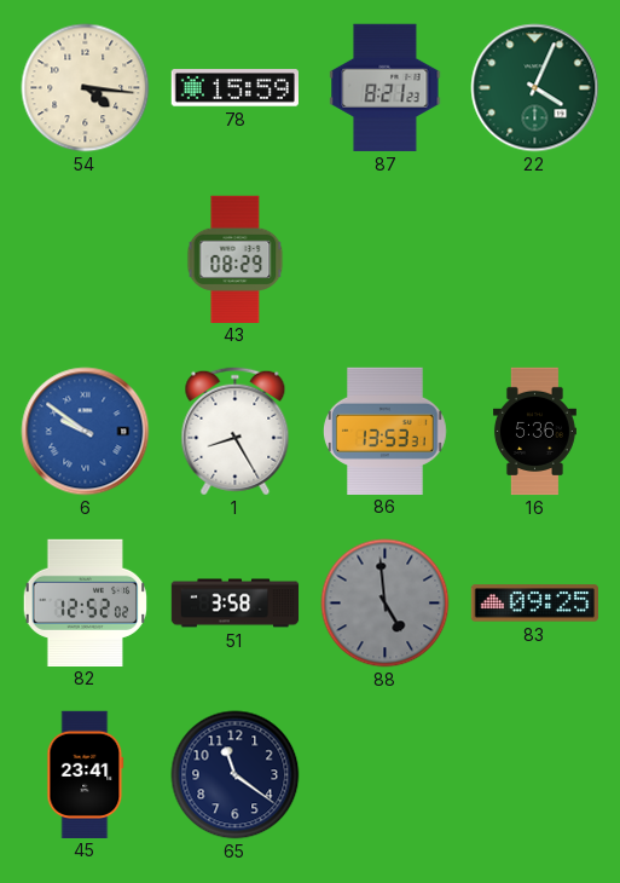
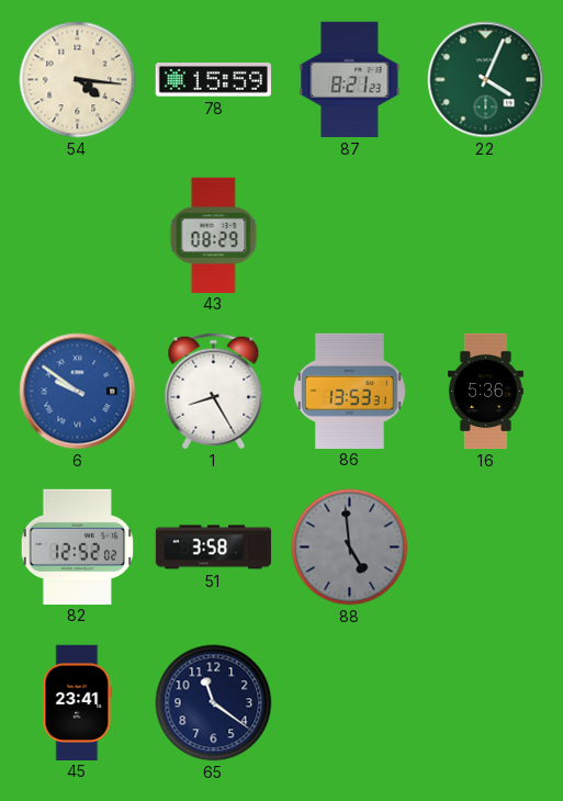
83: 09:25 -> none (534, 604)
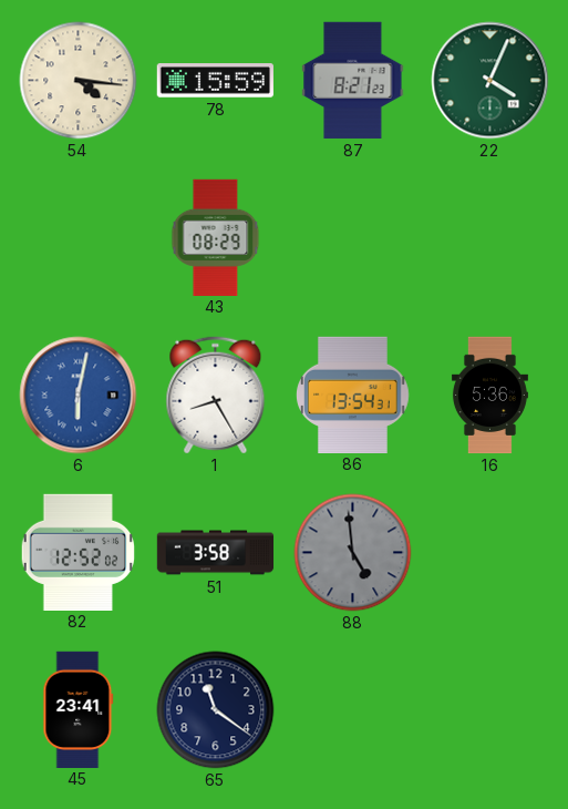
6: 9:51 -> 6:02 (79, 396)
86: 13:53 -> 13:54 (353, 395)
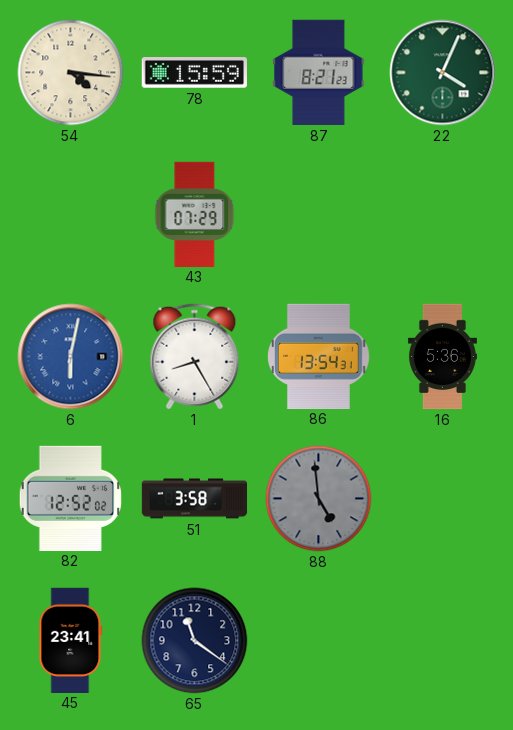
43: 08:29 -> 07:29 (195, 214)
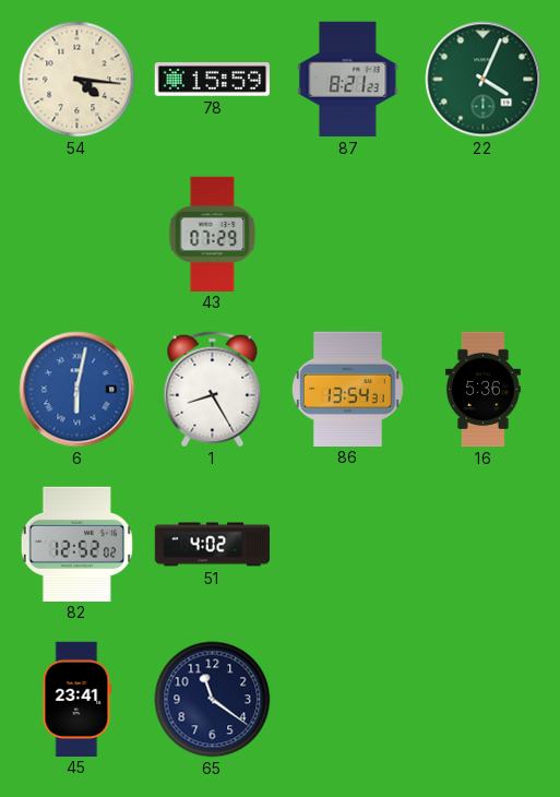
51: 3:58 -> 4:02 (213, 545)
88: 4:59 -> none (319, 499)
